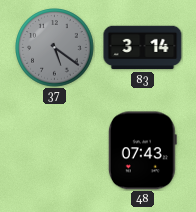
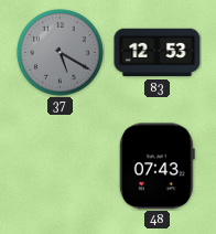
37: 5:21 -> 5:20 (61, 53)
83: 3:14 -> 12:53 (158, 53)
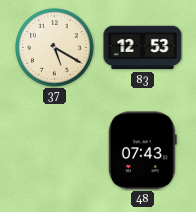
37 dial: grey -> cream (55, 48)
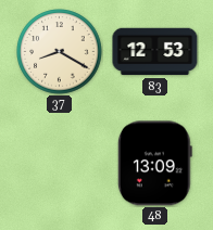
37: 5:20 -> 8:20 (60, 52)
48: 07:43 -> 13:09 (154, 164)
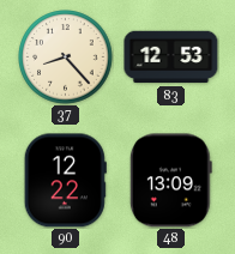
37: 8:20 -> 8:23 (66, 58)
90: none -> 12:22 (65, 181)
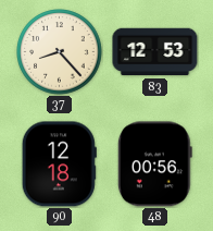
90: 12:22 -> 12:18 (59, 165)
48: 13:09 -> 00:56 (154, 165)
